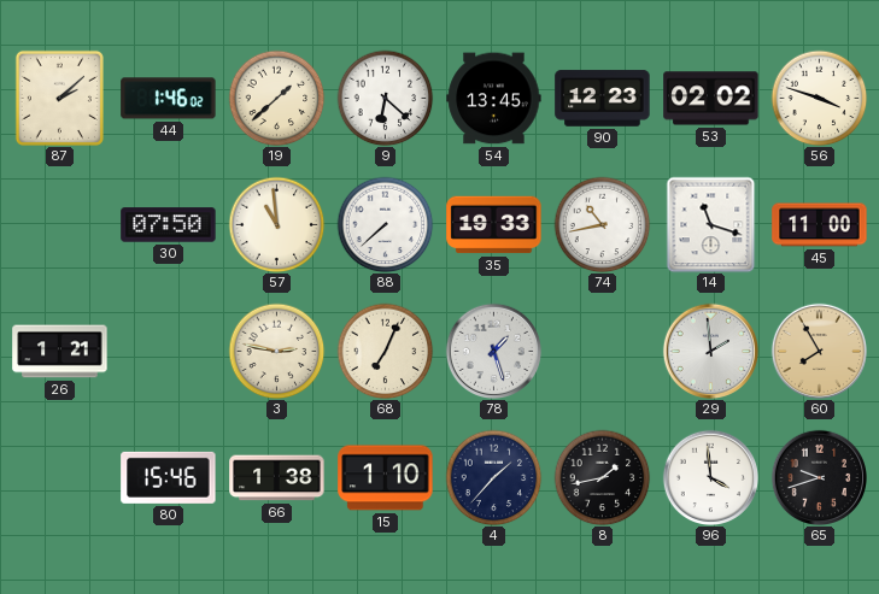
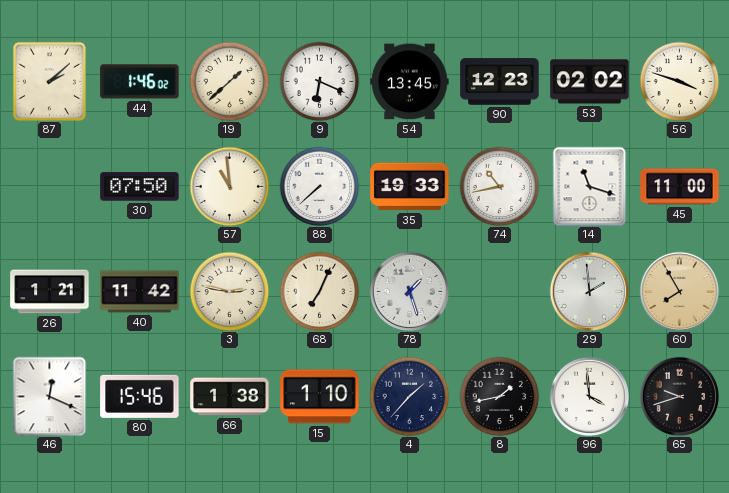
9: 6:22 -> 6:19 (319, 81)
40: none -> 11:42 (140, 292)
46: none -> 12:19 (50, 396)
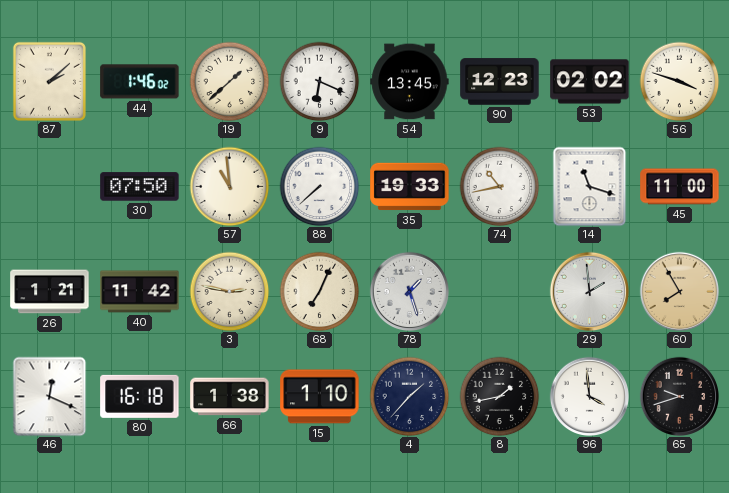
80: 15:46 -> 16:18 (140, 396)
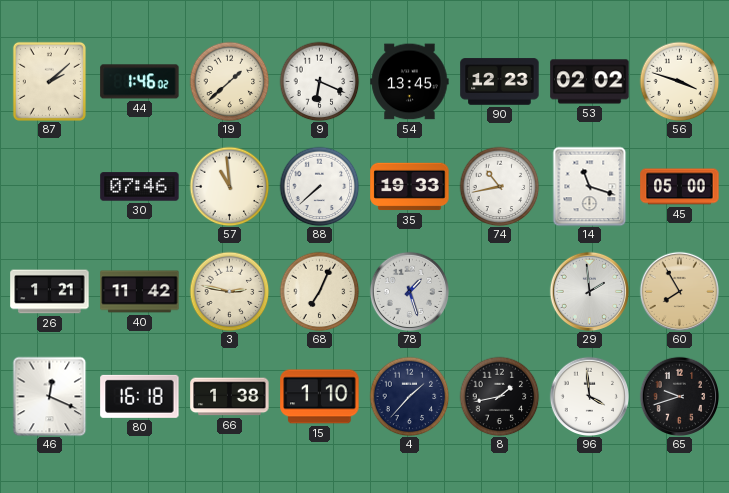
30: 07:50 -> 07:46 (140, 187)
45: 11:00 -> 05:00 (680, 187)
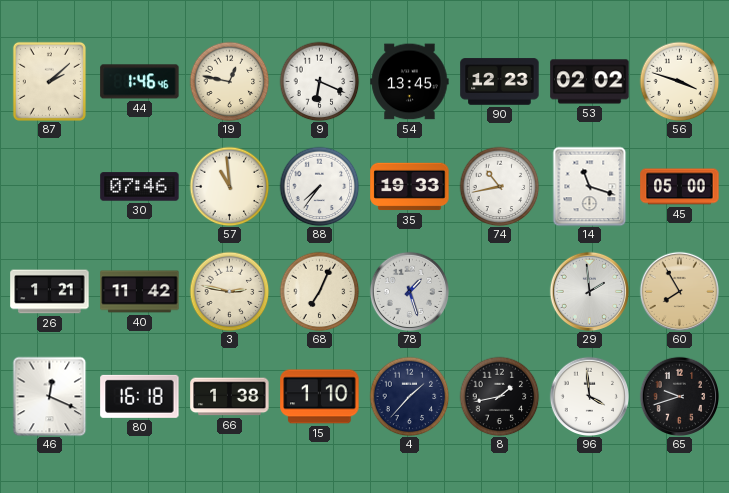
44: 1:46:02 -> 1:46:46 (140, 82)
19: 1:38 -> 12:47 (229, 81)
88: 7:38 -> 7:36 (319, 186)
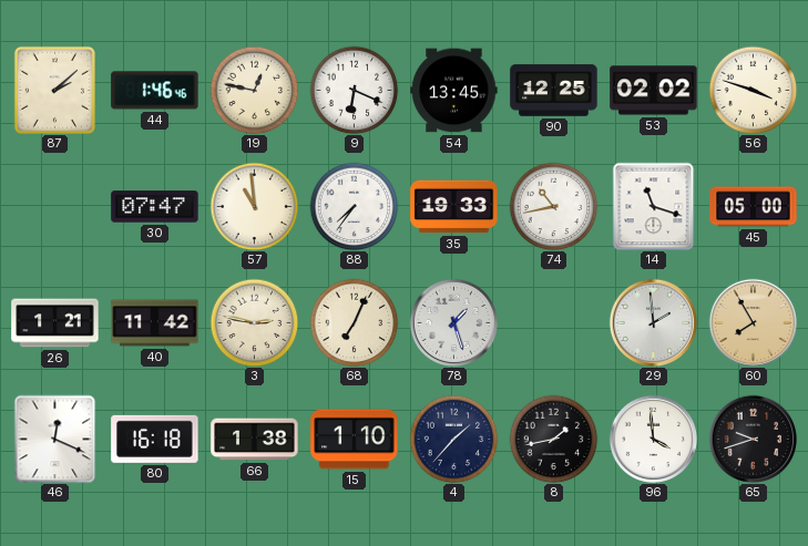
90: 12:23 -> 12:25 (554, 91)
30: 07:46 -> 07:47 (155, 207)
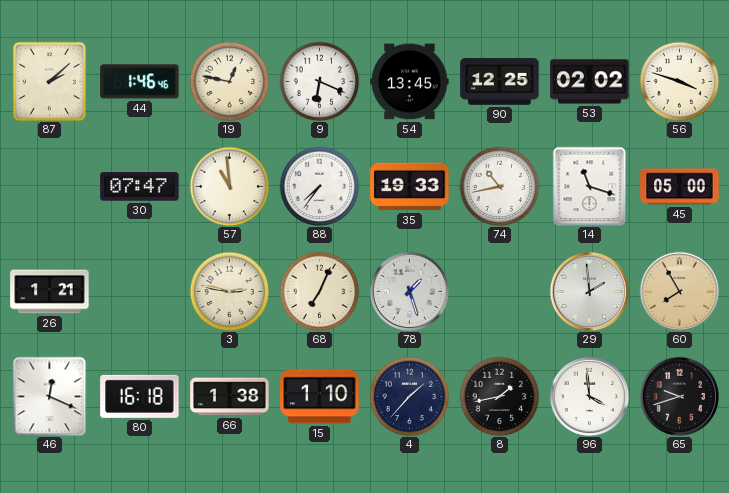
40: 11:42 -> none (155, 323)
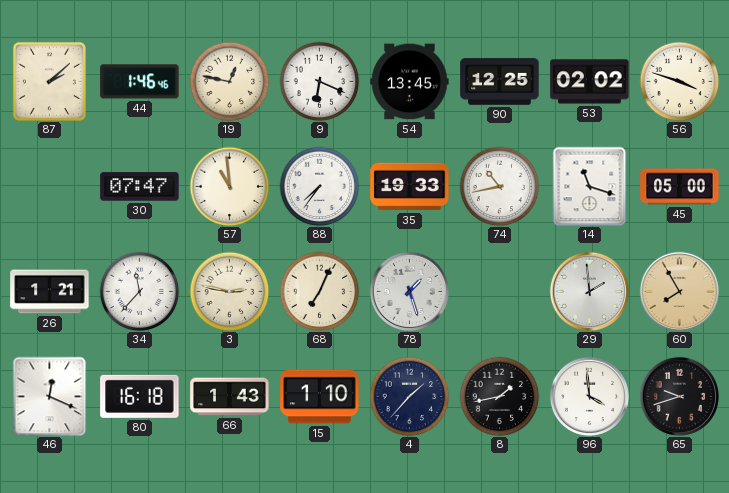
34: none -> 11:37 (139, 291)
66: 1:38 -> 1:43 (230, 397)
